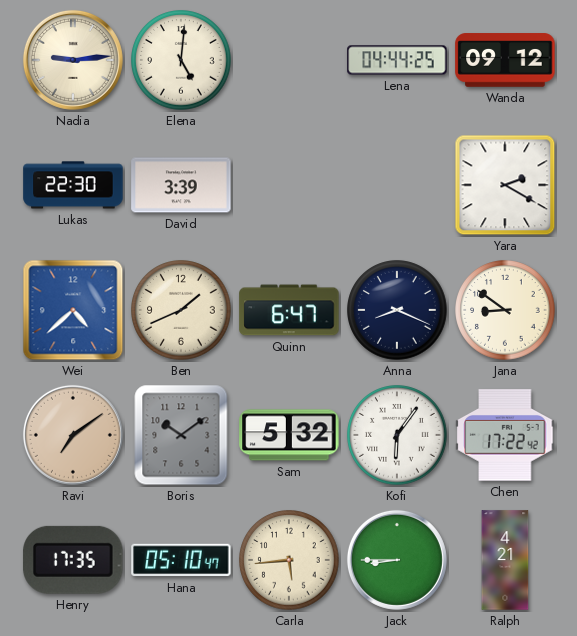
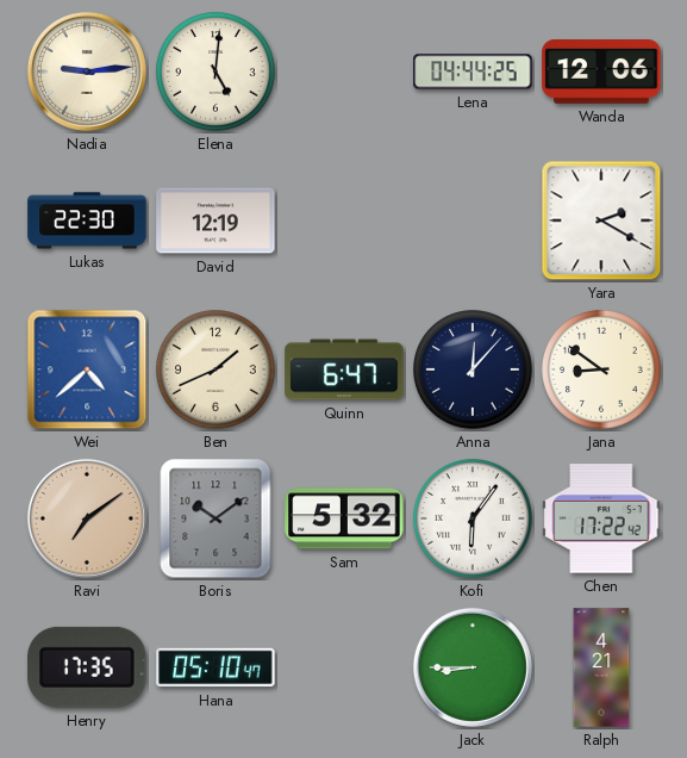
Wanda: 09:12 -> 12:06 (601, 72)
David: 3:39 -> 12:19 (216, 220)
Anna: 8:19 -> 12:07 (473, 369)
Carla: 5:44 -> none (289, 560)
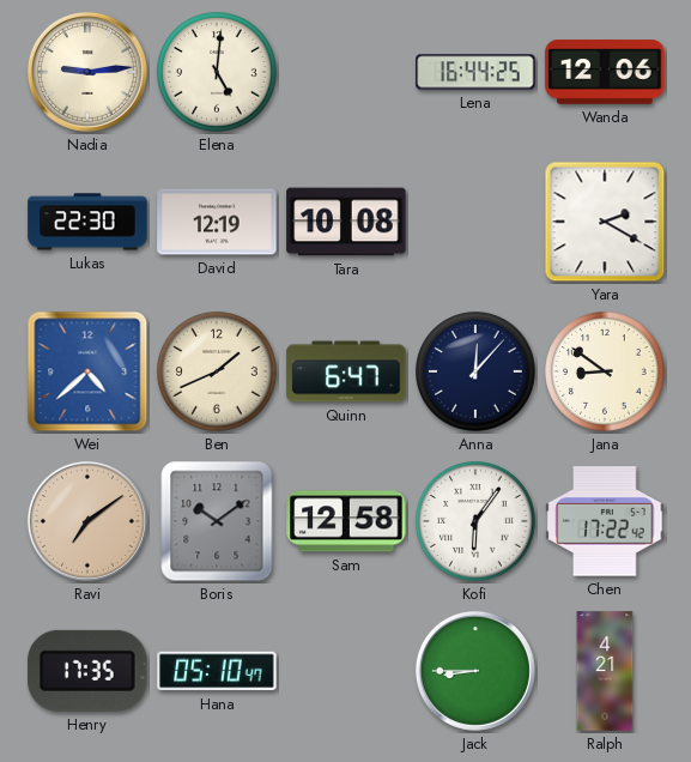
Lena: 04:44 -> 16:44 (475, 72)
Tara: none -> 10:08 (346, 222)
Sam: 5:32 -> 12:58 (346, 521)
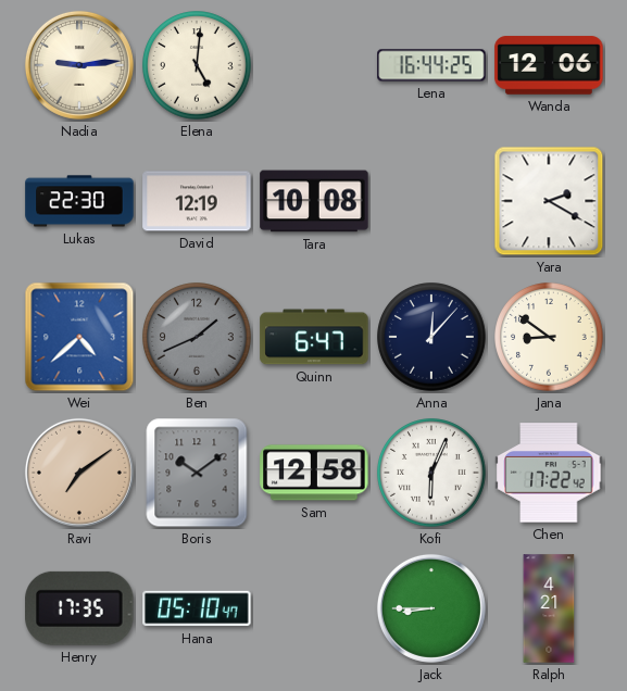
Ben dial: cream -> grey (197, 337)
Kofi: 6:06 -> 6:04 (431, 473)
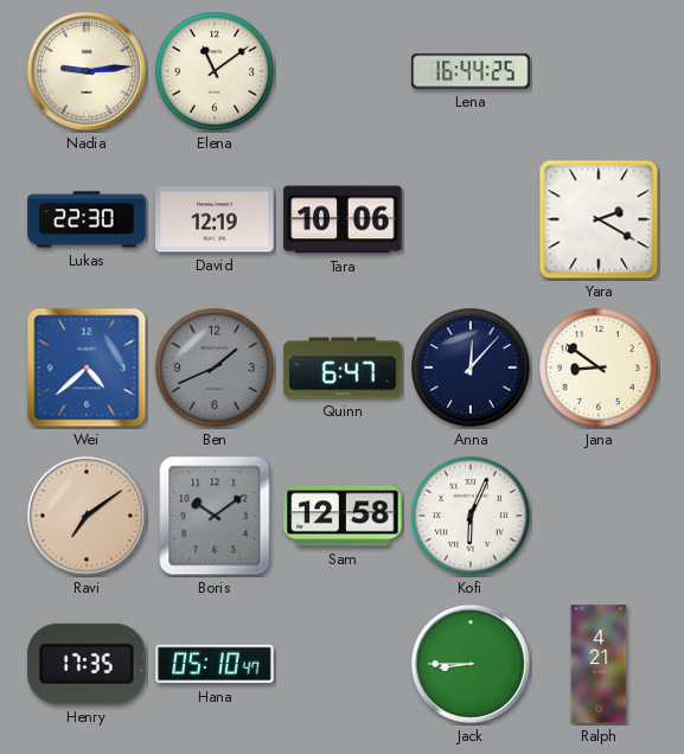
Elena: 5:01 -> 11:09 (215, 71)
Wanda: 12:06 -> none (549, 65)
Tara: 10:08 -> 10:06 (343, 219)
Chen: 17:22 -> none (549, 473)
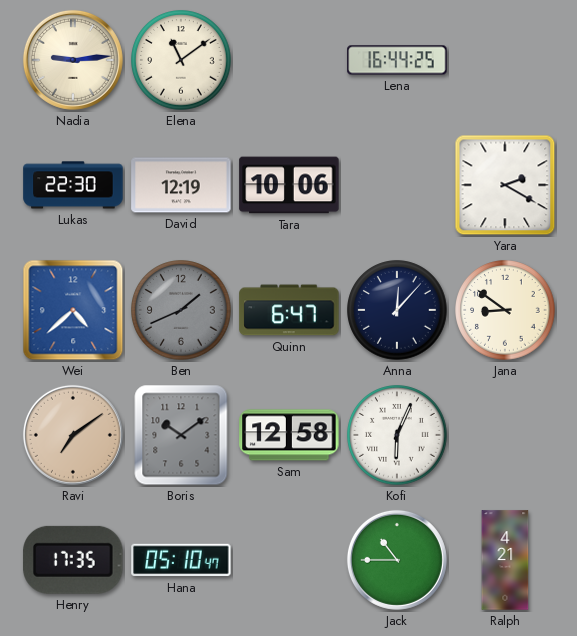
Jack: 8:45 -> 10:45 (397, 560)
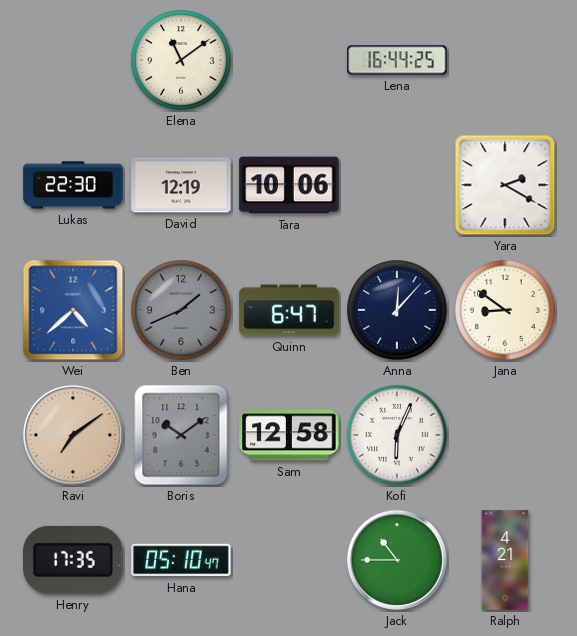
Nadia: 9:14 -> none (73, 60)
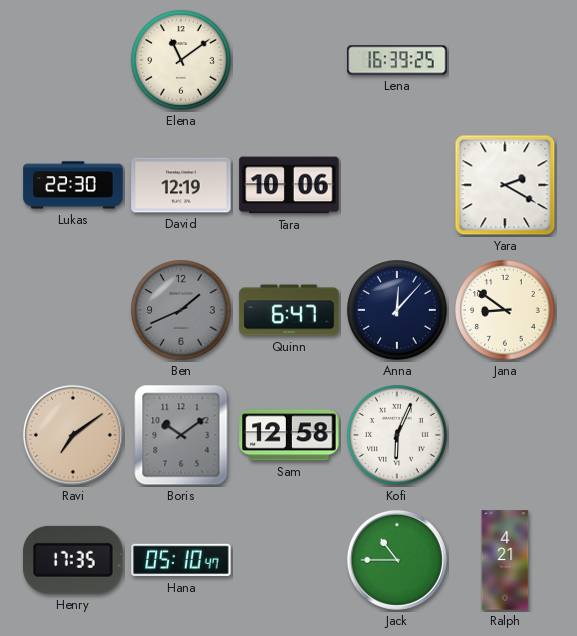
Lena: 16:44 -> 16:39 (397, 60)
Wei: 4:38 -> none (73, 310)
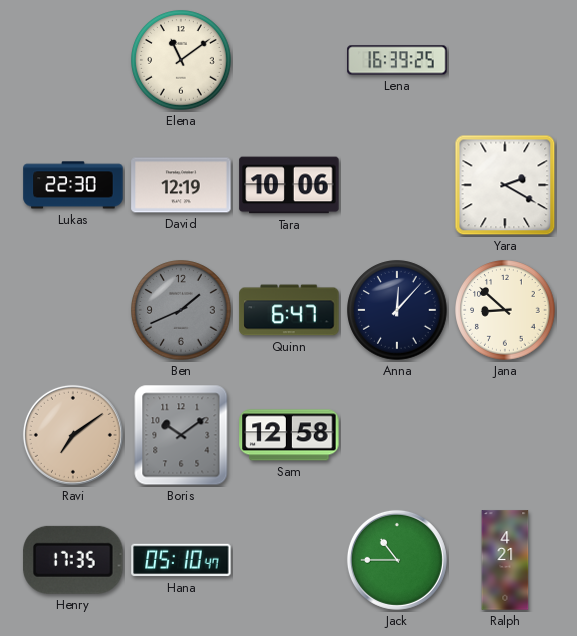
Jana: 8:51 -> 8:52 (505, 310)
Kofi: 6:04 -> none (397, 435)
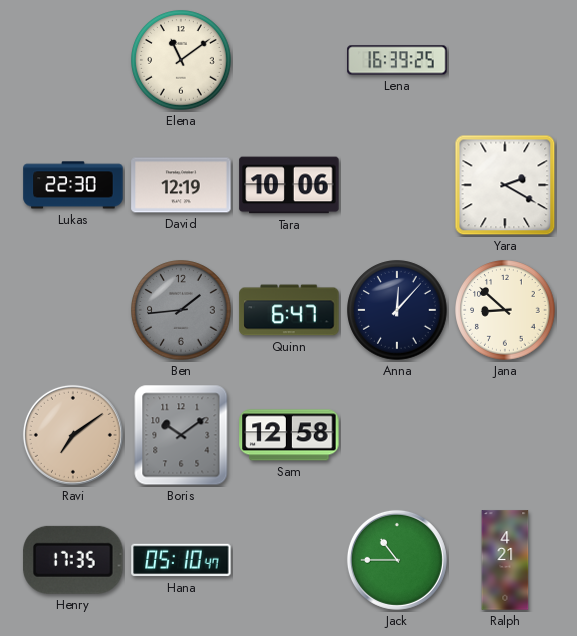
Ben: 1:41 -> 1:44 (181, 310)
